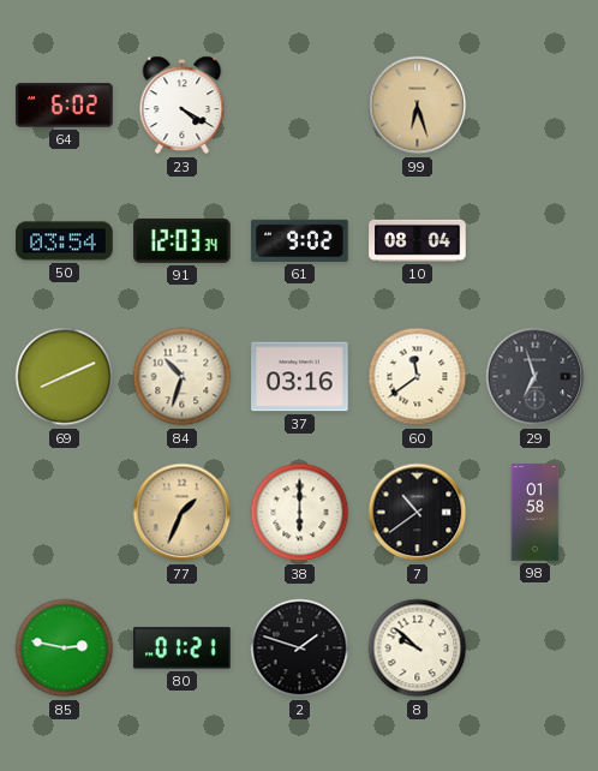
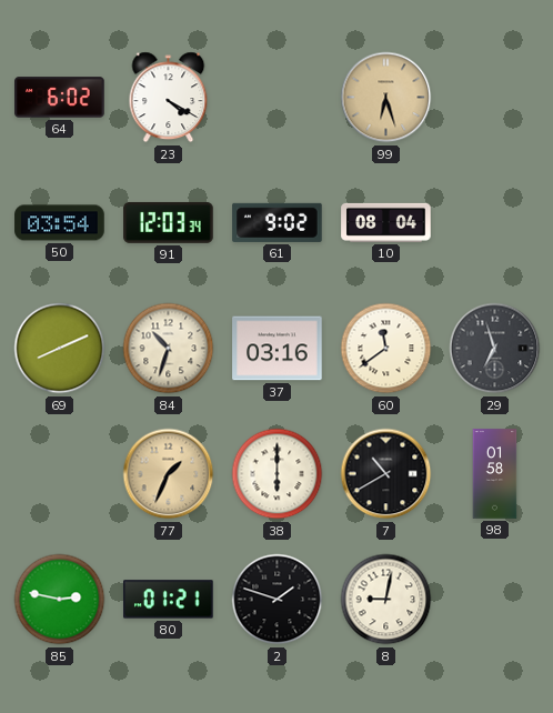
7: 10:39 -> 10:40 (386, 474)
8: 9:52 -> 9:02 (386, 600)
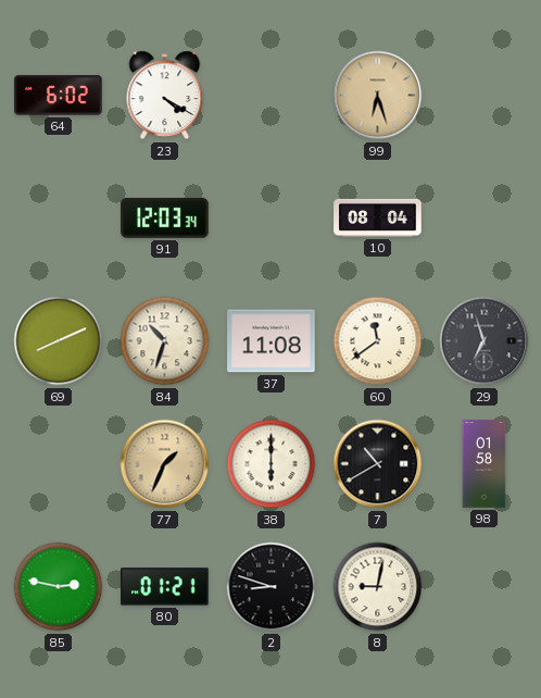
50: 03:54 -> none (60, 223)
61: 9:02 -> none (278, 222)
37: 03:16 -> 11:08 (272, 341)
2: 1:48 -> 8:48 (272, 587)
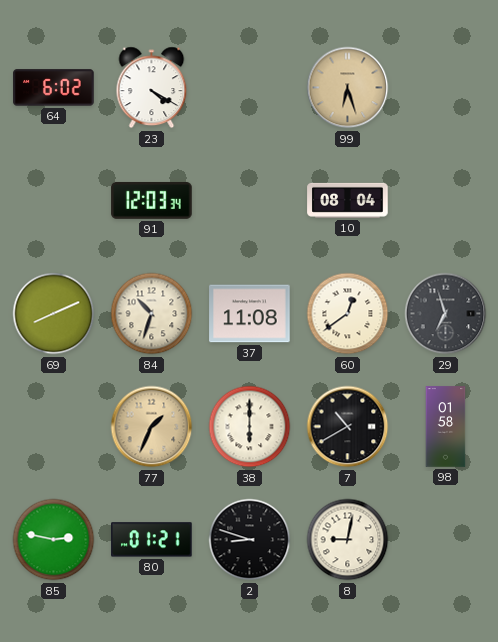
60: 11:39 -> 12:39 (348, 314)
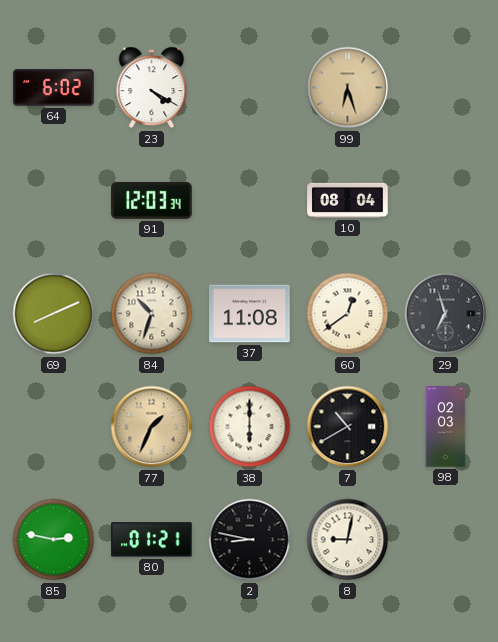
98: 01:58 -> 02:03 (446, 427)
2: 8:48 -> 8:47 (250, 540)
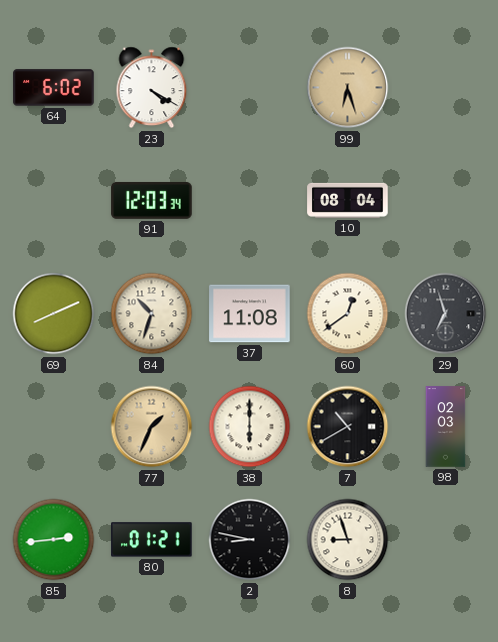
85: 2:47 -> 2:44 (54, 540)
8: 9:02 -> 8:57 (348, 540)
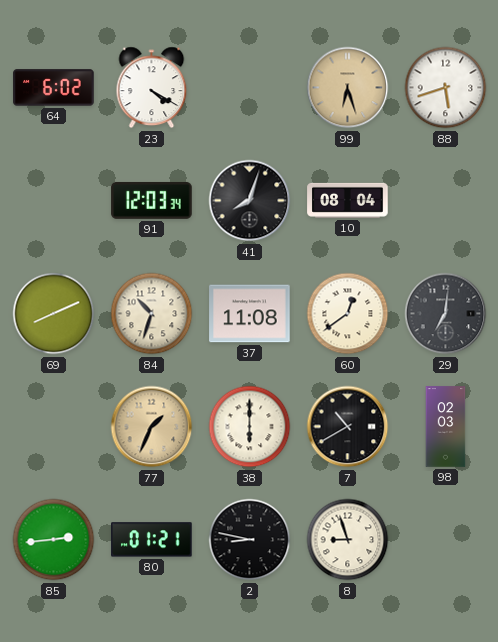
88: none -> 5:42 (446, 88)
41: none -> 8:03 (250, 201)
29: 6:57 -> 7:01 (446, 314)
